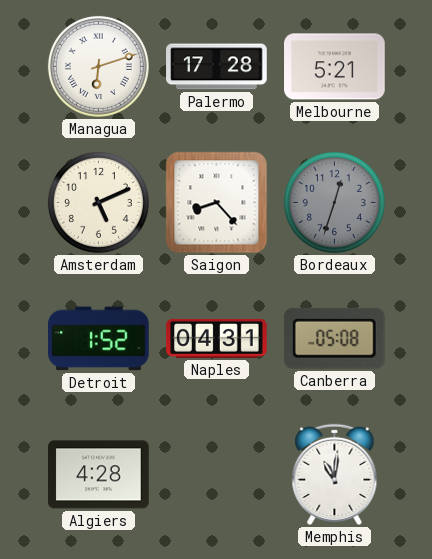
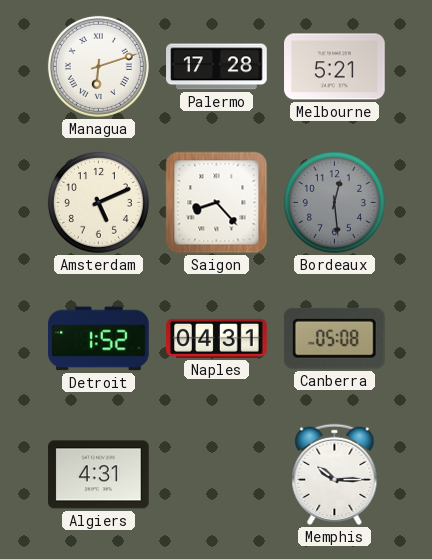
Bordeaux: 12:33 -> 12:29 (334, 202)
Algiers: 4:28 -> 4:31 (99, 475)
Memphis: 11:01 -> 10:15 (335, 474)
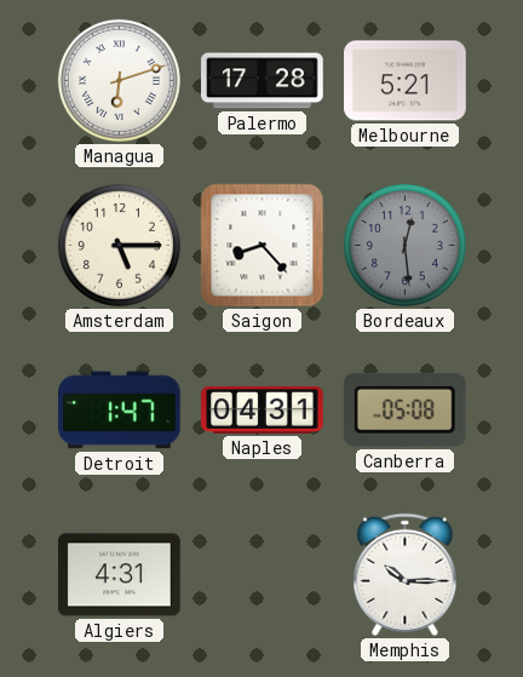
Amsterdam: 5:11 -> 5:15 (119, 245)
Detroit: 1:52 -> 1:47 (120, 411)
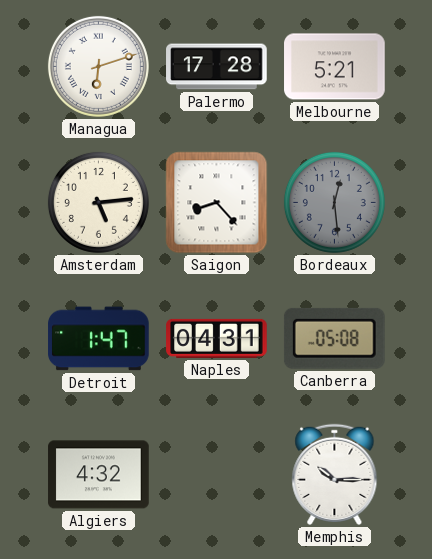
Amsterdam: 5:15 -> 5:14 (98, 202)
Algiers: 4:31 -> 4:32 (99, 475)
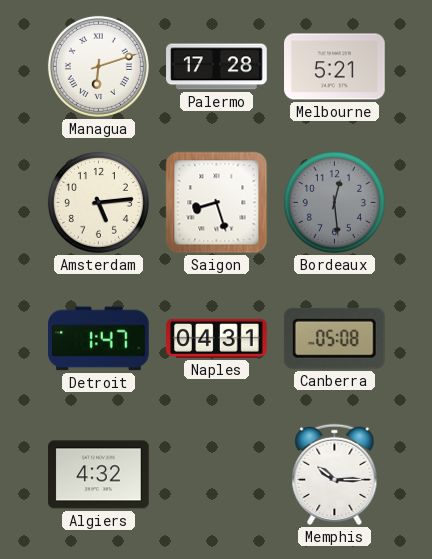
Saigon: 8:23 -> 8:27 (217, 203)
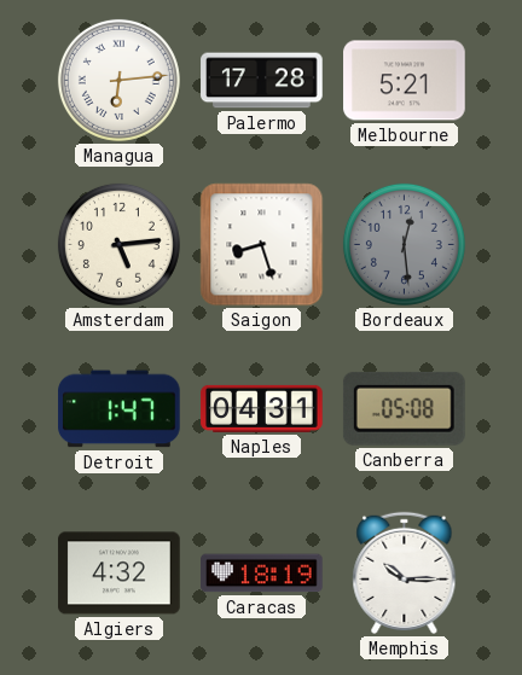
Managua: 6:12 -> 6:14 (118, 80)
Caracas: none -> 18:19 (262, 574)
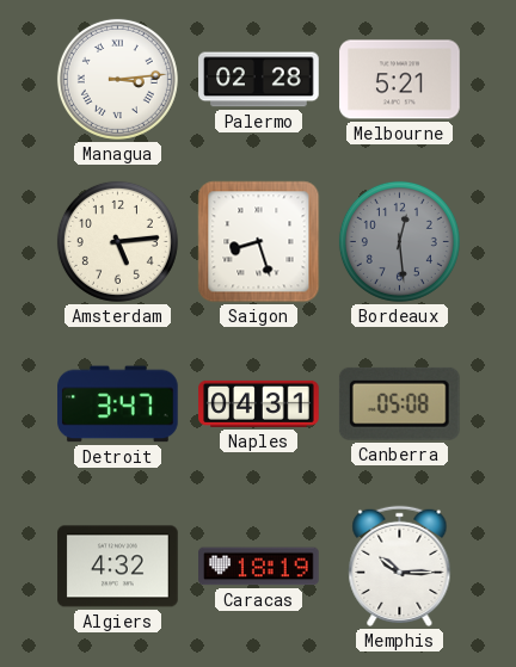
Managua: 6:14 -> 3:14 (117, 79)
Palermo: 17:28 -> 02:28 (259, 80)
Detroit: 1:47 -> 3:47 (118, 404)
